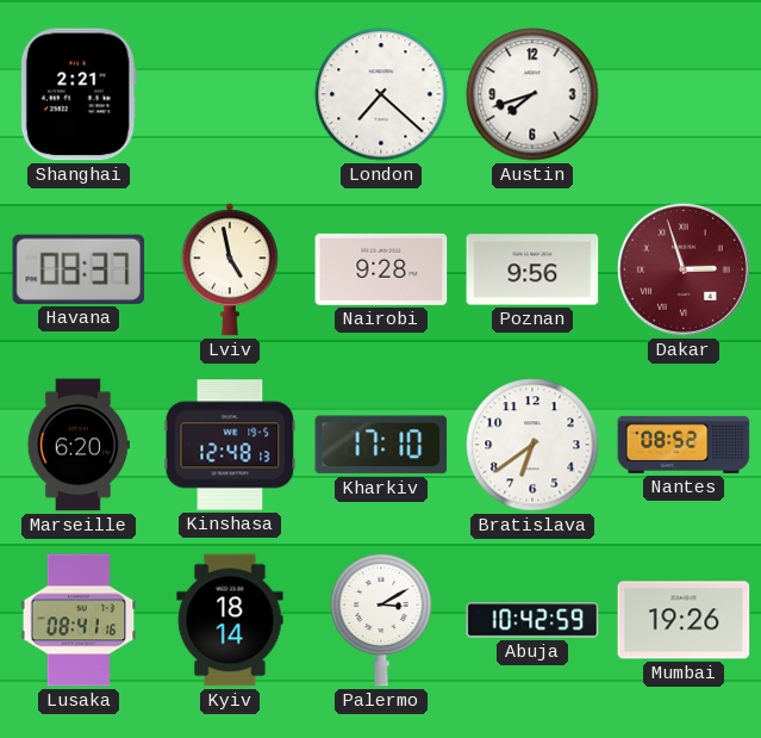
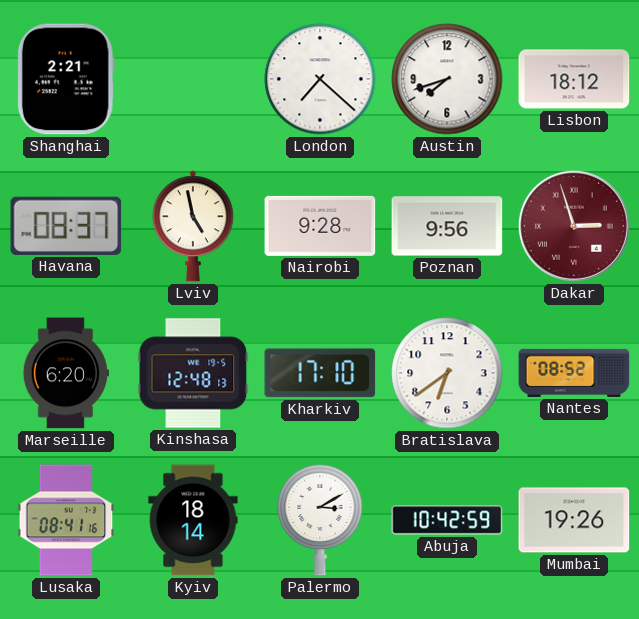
Lisbon: none -> 18:12 (574, 79)
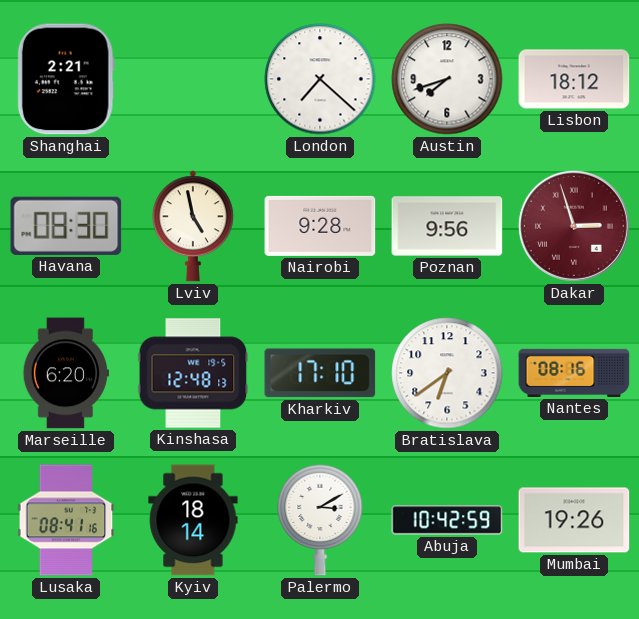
Havana: 08:37 -> 08:30 (66, 226)
Nantes: 08:52 -> 08:16 (574, 373)
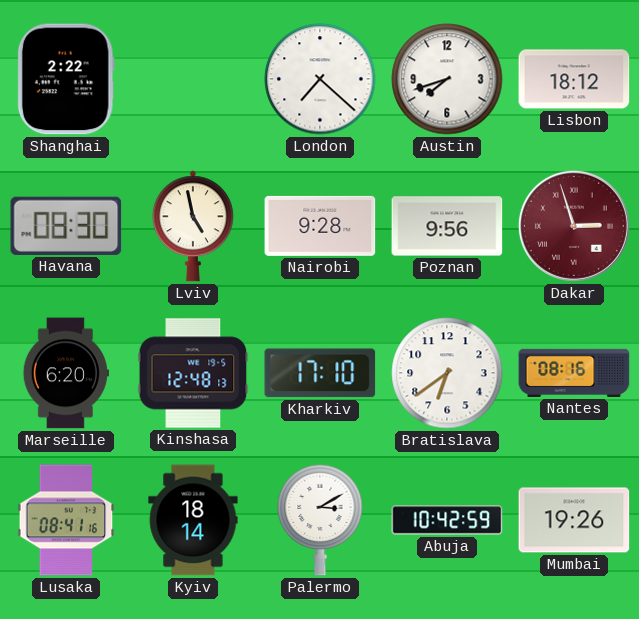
Shanghai: 2:21 -> 2:22 (66, 79)
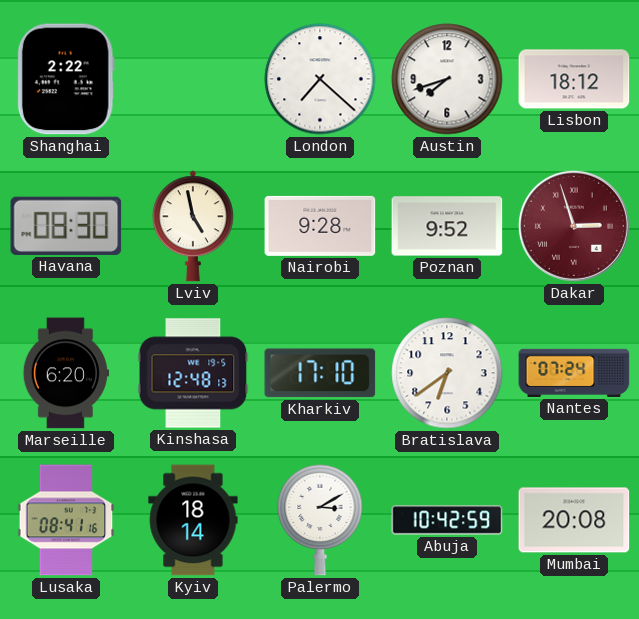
Poznan: 9:56 -> 9:52 (447, 226)
Nantes: 08:16 -> 07:24 (574, 373)
Mumbai: 19:26 -> 20:08 (574, 520)
